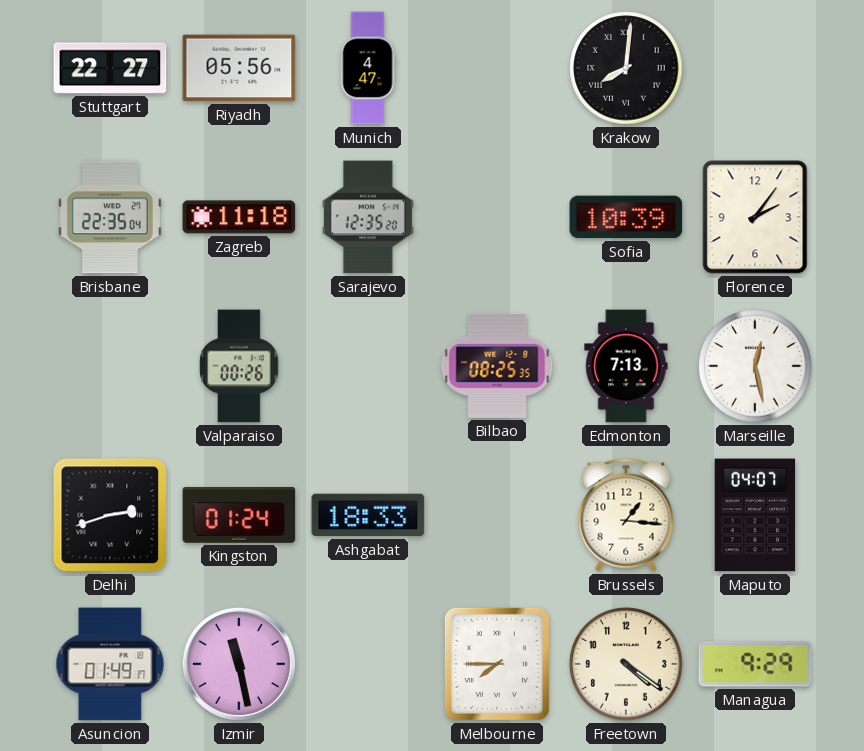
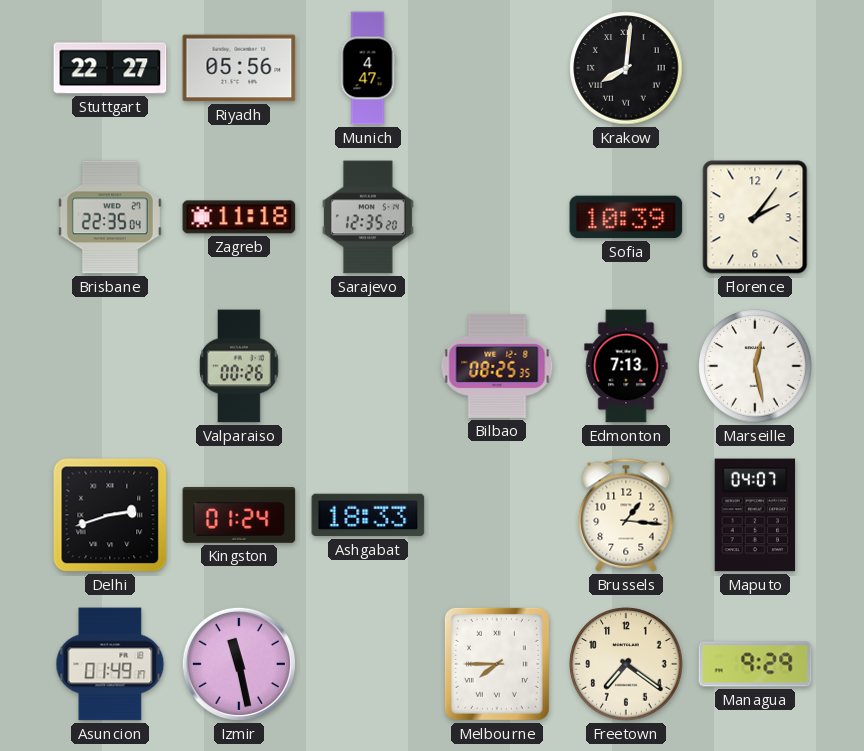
Freetown: 4:21 -> 7:21 (626, 664)
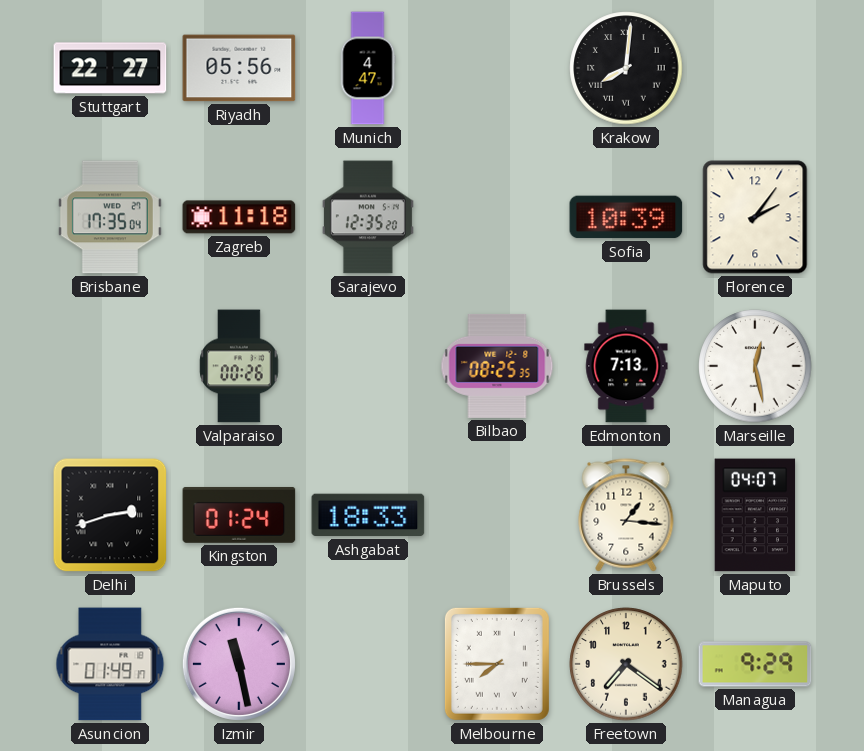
Brisbane: 22:35 -> 17:35 (110, 217)
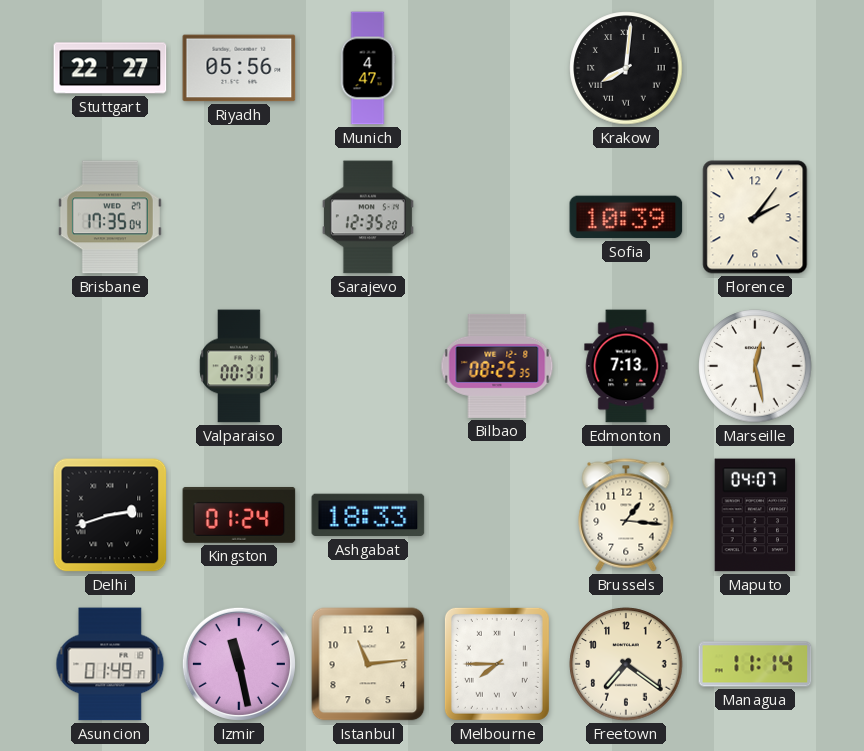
Zagreb: 11:18 -> none (239, 217)
Valparaiso: 00:26 -> 00:31 (239, 366)
Istanbul: none -> 11:14 (368, 664)
Managua: 9:29 -> 11:14 (755, 664)
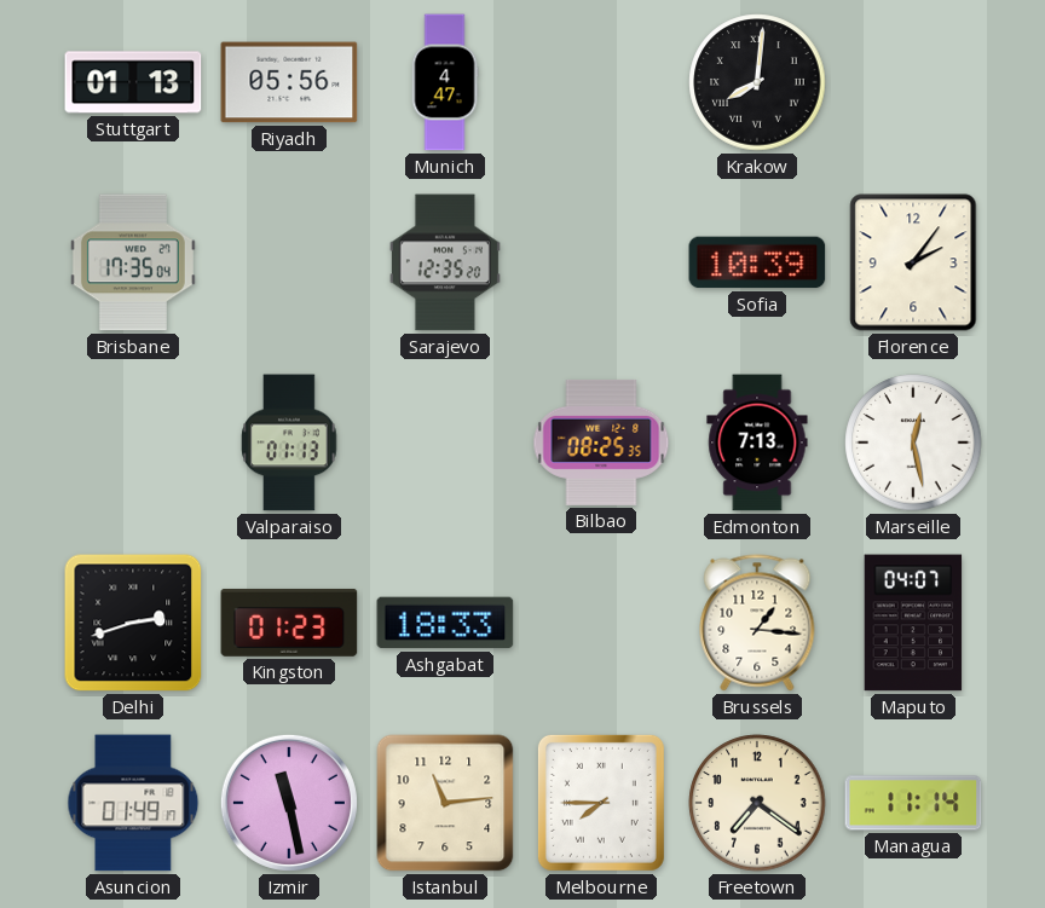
Stuttgart: 22:27 -> 01:13 (133, 82)
Valparaiso: 00:31 -> 01:13 (289, 443)
Kingston: 01:24 -> 01:23 (289, 623)
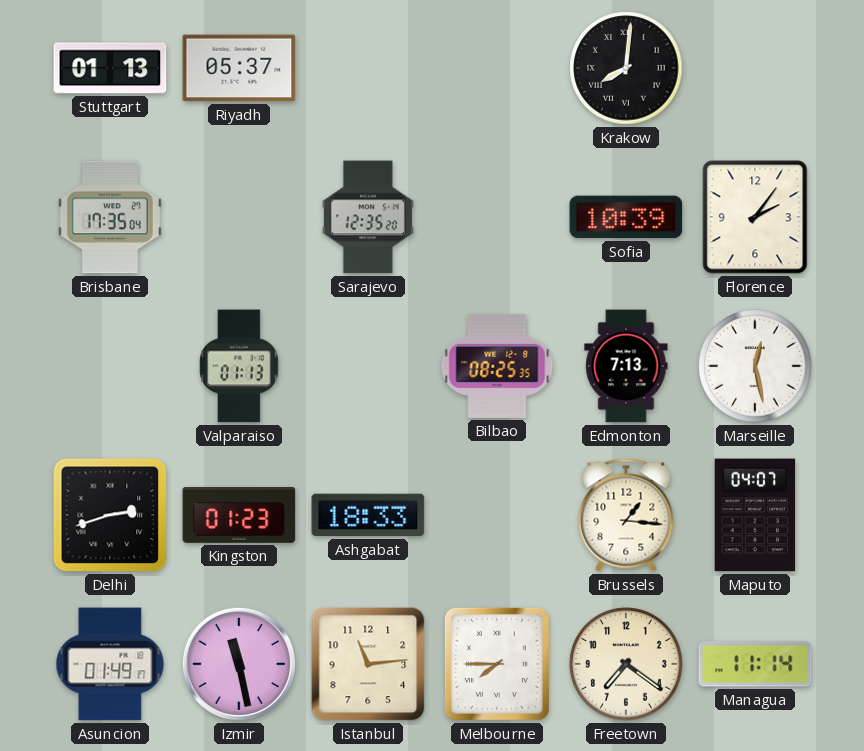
Riyadh: 05:56 -> 05:37 (239, 68)
Munich: 4:47 -> none (445, 82)
